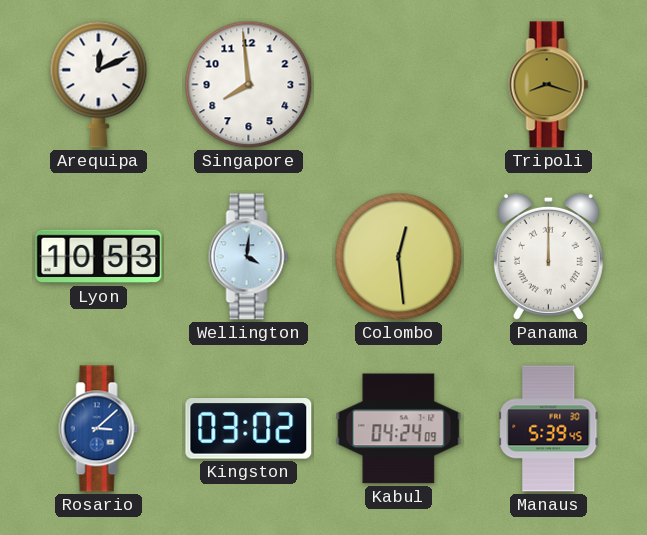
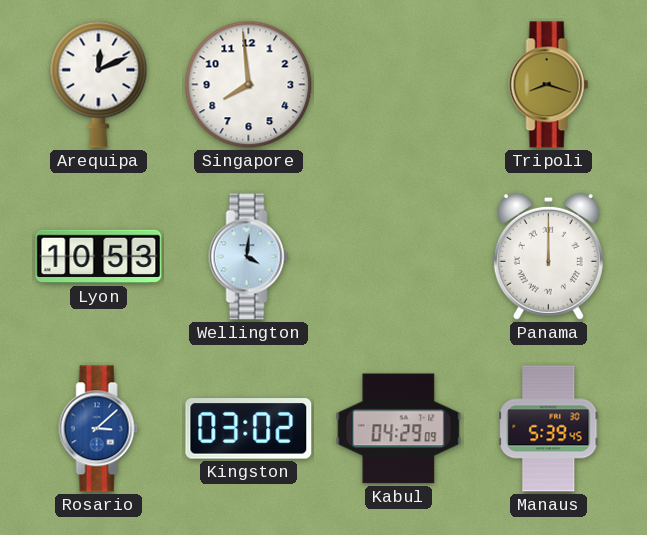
Colombo: 12:29 -> none (399, 257)
Kabul: 04:24 -> 04:29 (399, 429)
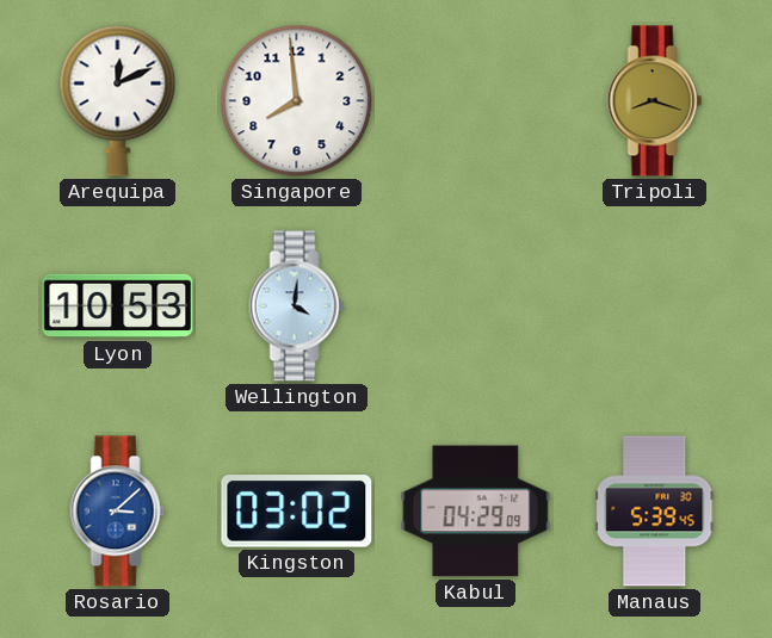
Panama: 12:00 -> none (548, 256)
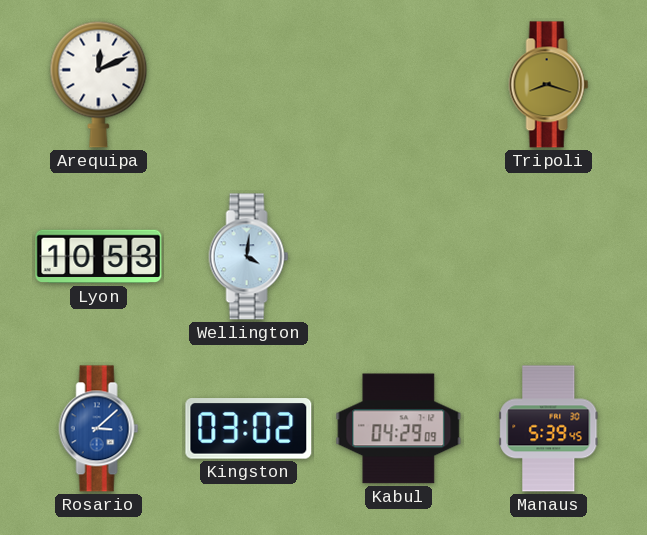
Singapore: 7:59 -> none (297, 101)
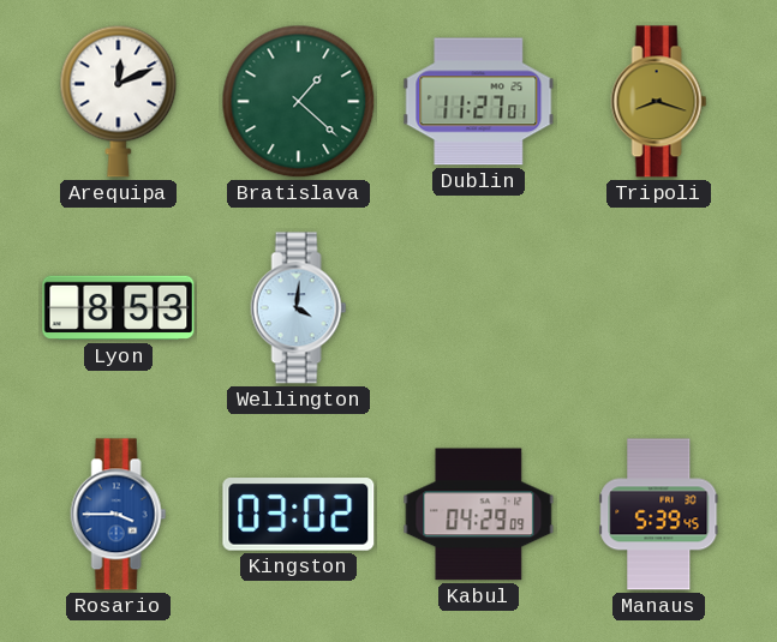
Bratislava: none -> 1:22 (299, 102)
Dublin: none -> 11:27 (479, 102)
Lyon: 10:53 -> 8:53 (119, 308)
Rosario: 3:08 -> 3:45 (119, 515)
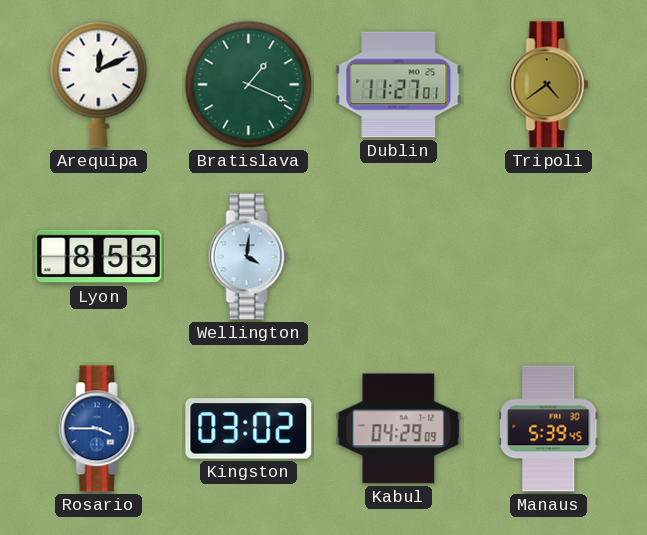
Bratislava: 1:22 -> 1:19 (249, 85)
Tripoli: 8:18 -> 4:39 (549, 85)
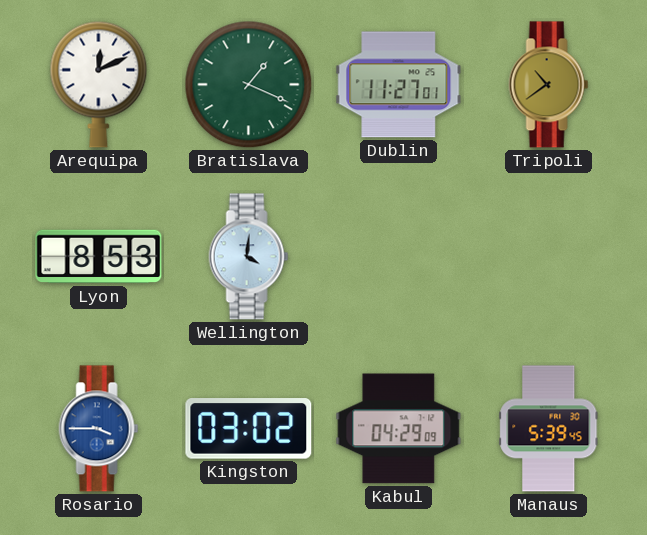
Tripoli: 4:39 -> 10:39 (549, 85)
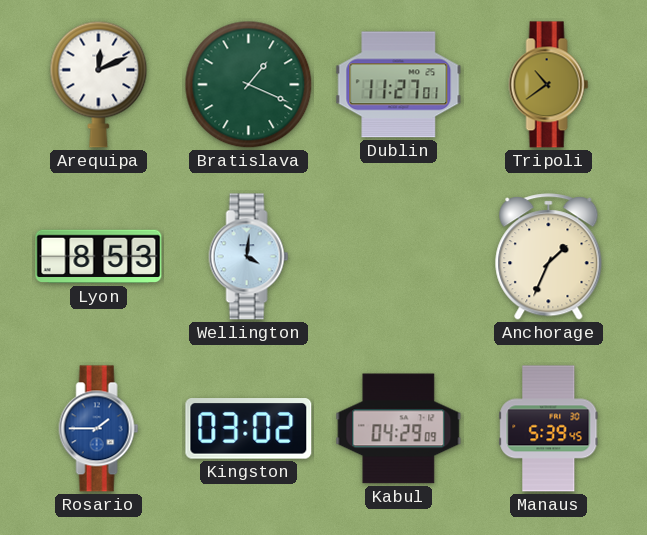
Anchorage: none -> 1:34 (549, 257)
Rosario: 3:45 -> 1:45 (99, 429)
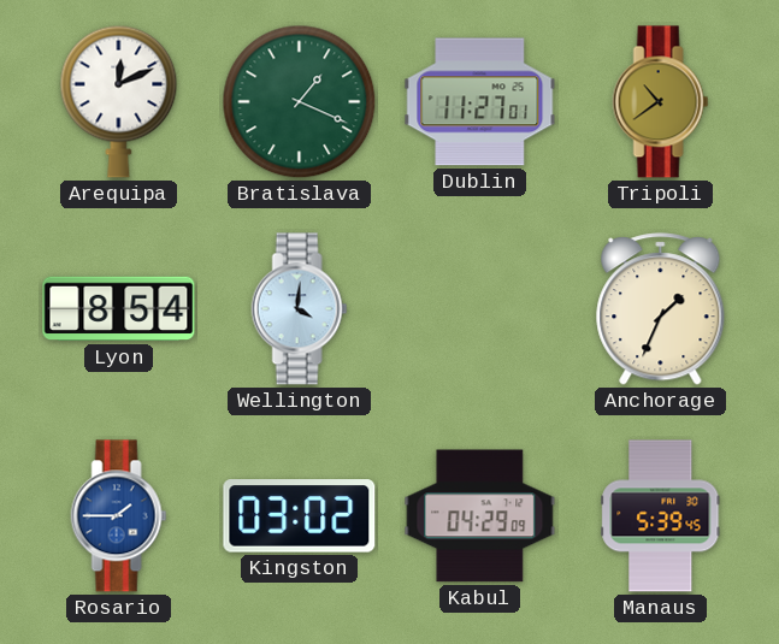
Lyon: 8:53 -> 8:54 (119, 309)
